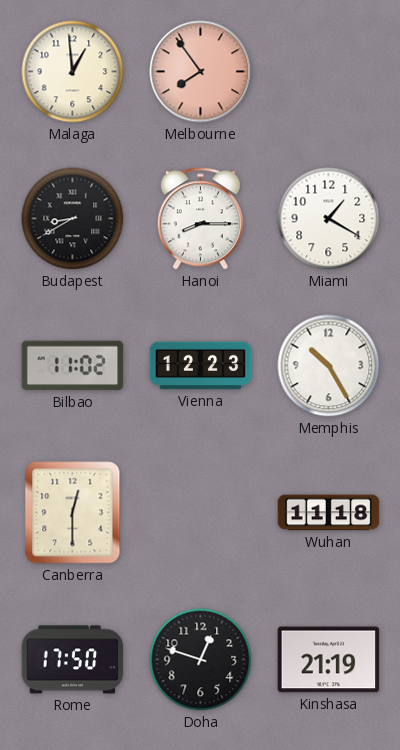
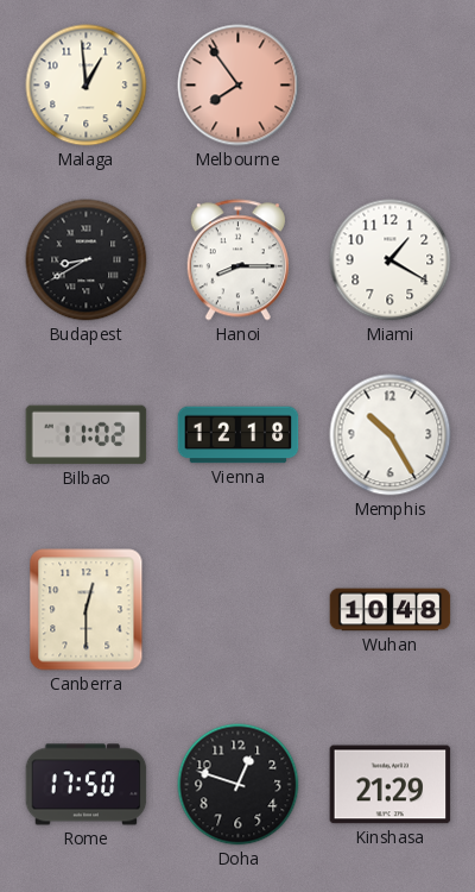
Vienna: 12:23 -> 12:18 (239, 435)
Wuhan: 11:18 -> 10:48 (391, 610)
Kinshasa: 21:19 -> 21:29 (391, 785)
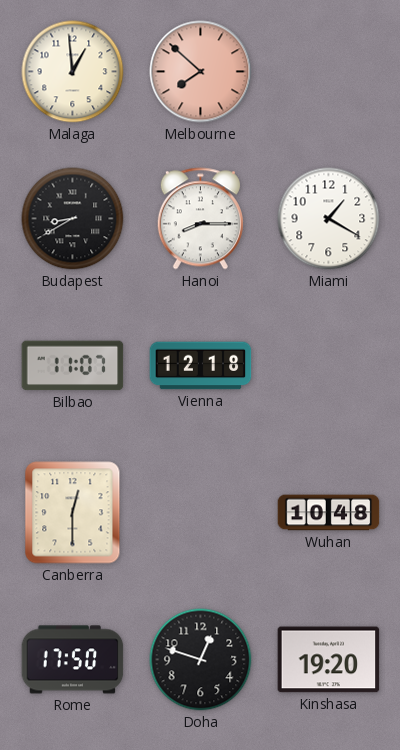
Melbourne: 7:54 -> 7:52 (201, 72)
Bilbao: 11:02 -> 11:07 (73, 366)
Memphis: 10:25 -> none (391, 435)
Kinshasa: 21:29 -> 19:20 (329, 660)
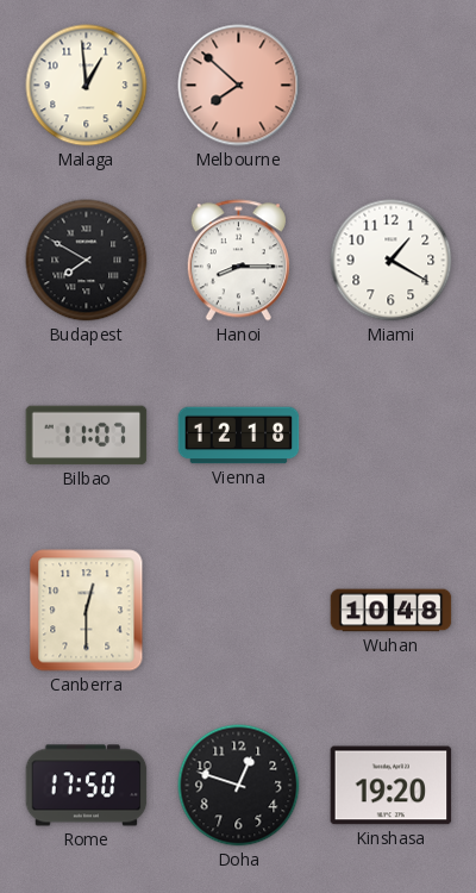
Budapest: 8:40 -> 7:50 (87, 261)
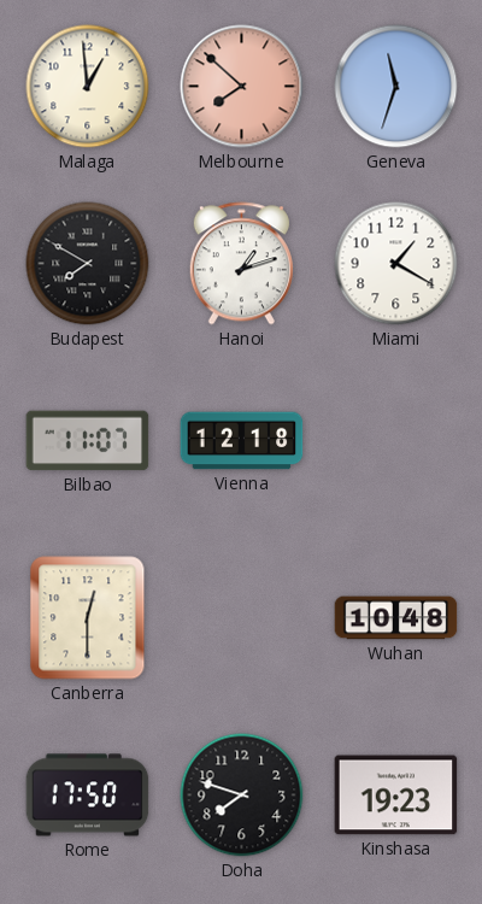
Geneva: none -> 11:33 (396, 87)
Hanoi: 8:15 -> 1:12 (241, 264)
Doha: 12:48 -> 7:48 (242, 796)
Kinshasa: 19:20 -> 19:23 (396, 796)
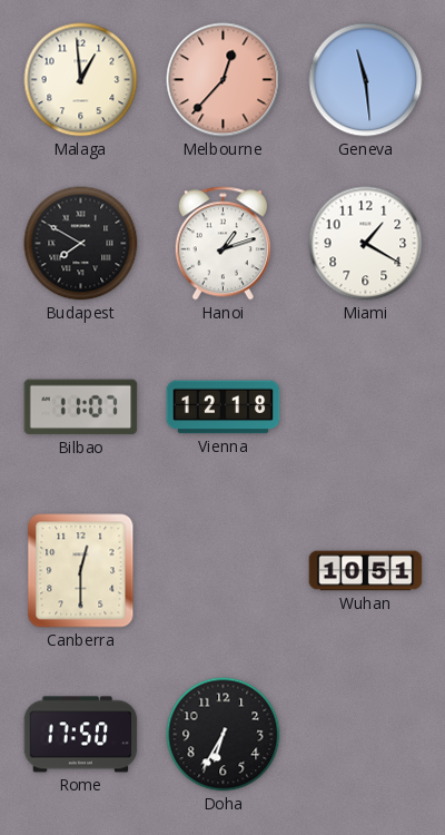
Melbourne: 7:52 -> 12:37 (224, 80)
Geneva: 11:33 -> 11:29 (366, 80)
Wuhan: 10:48 -> 10:51 (366, 571)
Doha: 7:48 -> 6:35 (224, 735)
Kinshasa: 19:23 -> none (396, 796)
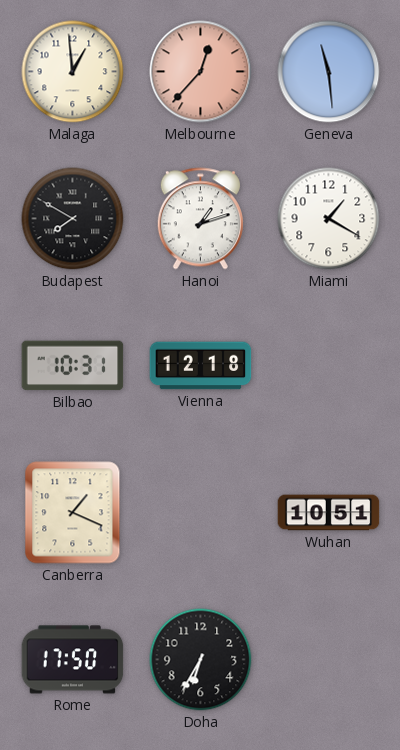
Bilbao: 11:07 -> 10:31 (73, 366)
Canberra: 12:30 -> 1:19 (73, 513)
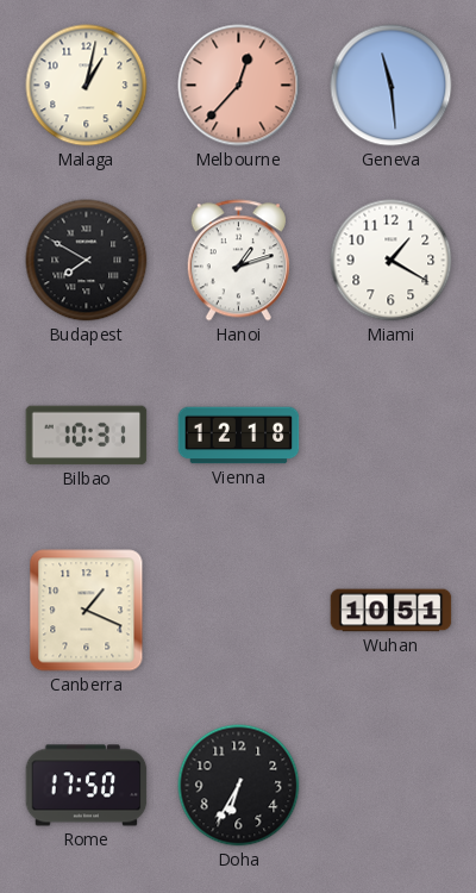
Malaga: 12:59 -> 1:02 (87, 86)
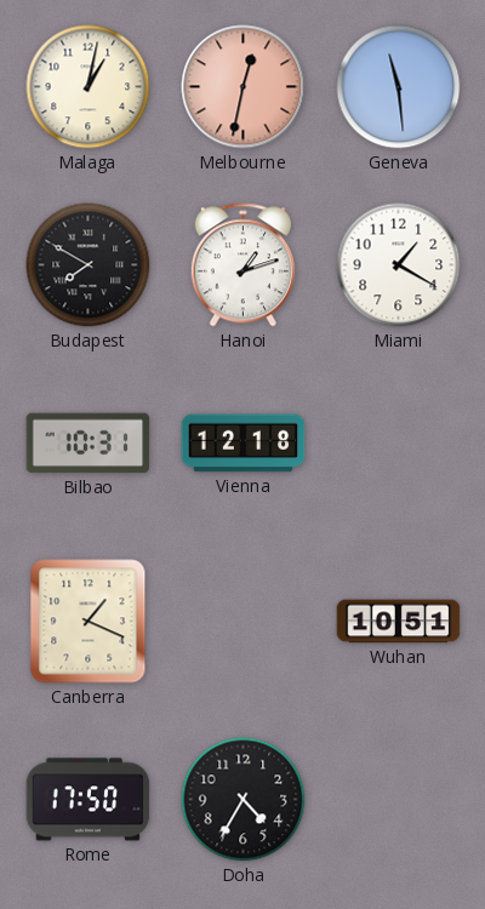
Melbourne: 12:37 -> 12:32 (244, 87)
Doha: 6:35 -> 4:35 (244, 800)
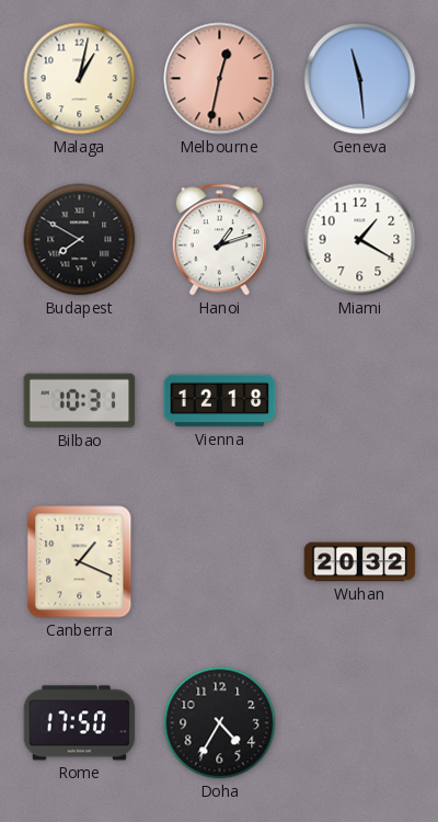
Wuhan: 10:51 -> 20:32 (360, 562)
